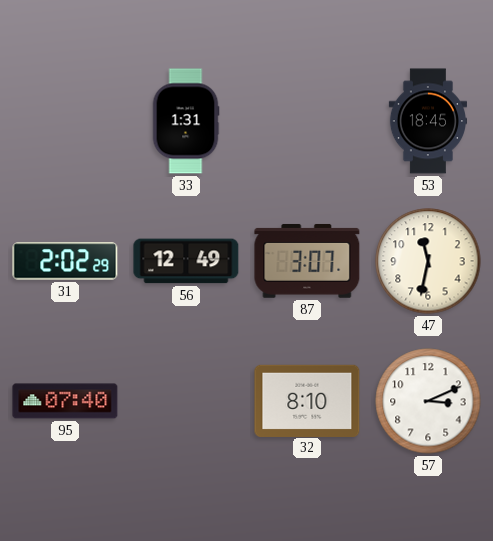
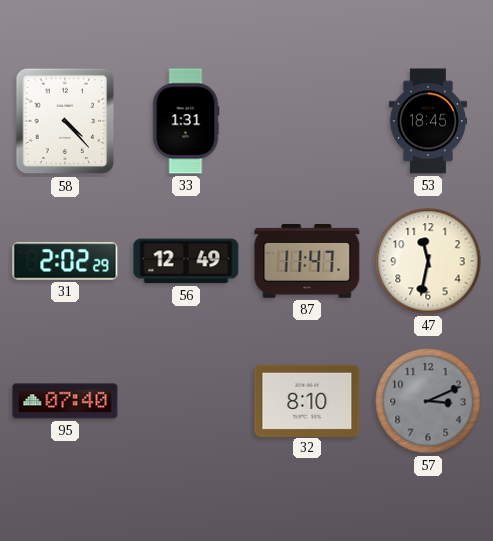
58: none -> 4:23 (65, 121)
87: 3:07 -> 11:47 (307, 261)
57 dial: white -> grey (428, 401)
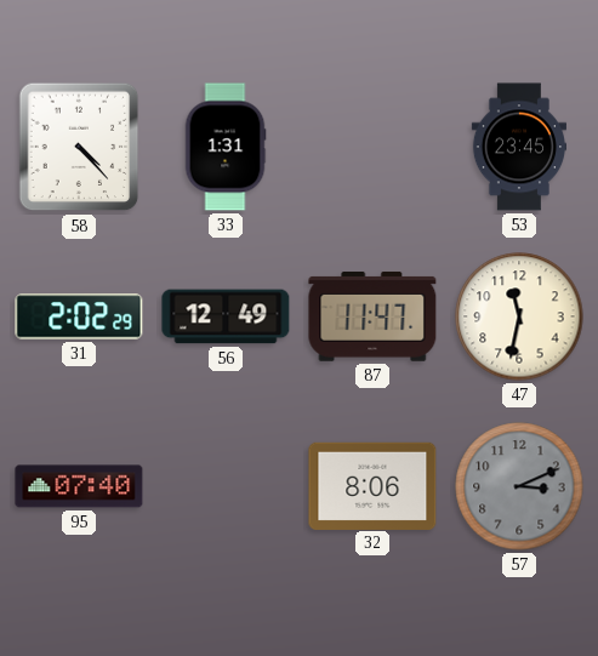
53: 18:45 -> 23:45 (518, 147)
32: 8:10 -> 8:06 (372, 485)
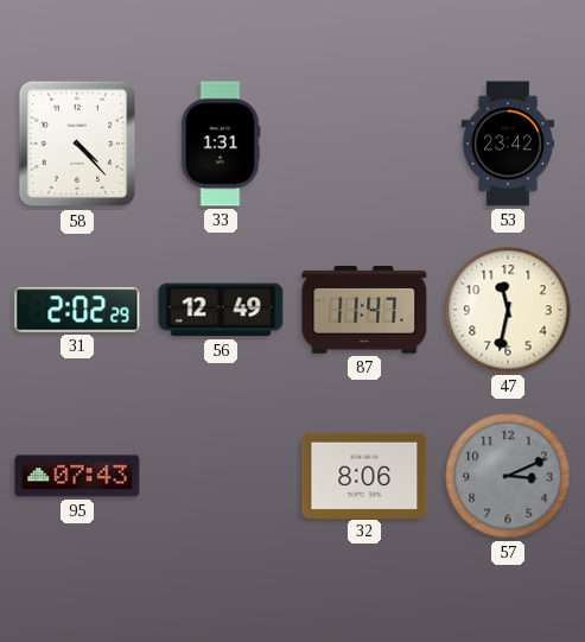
53: 23:45 -> 23:42 (507, 144)
95: 07:40 -> 07:43 (77, 476)
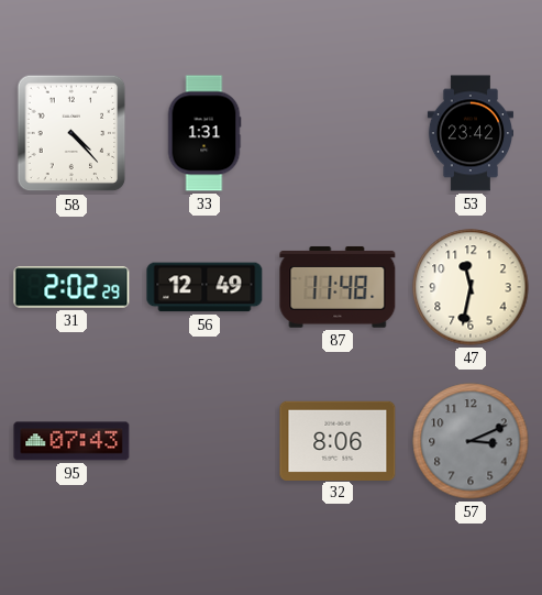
87: 11:47 -> 11:48 (338, 287)
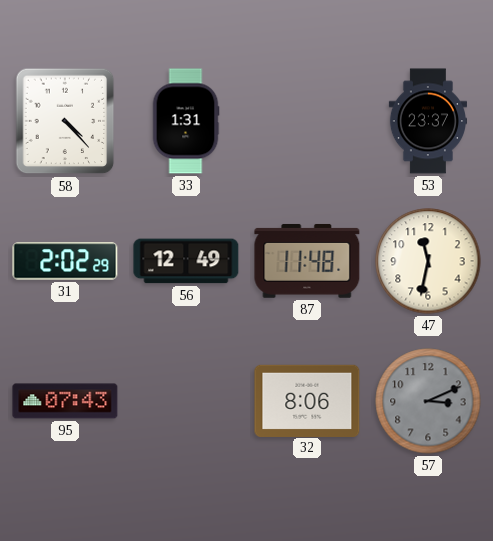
53: 23:42 -> 23:37 (427, 121)
